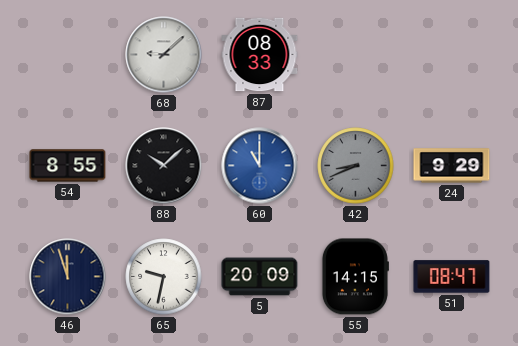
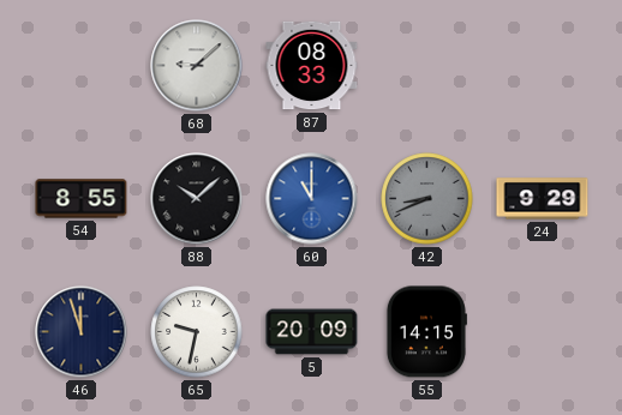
51: 08:47 -> none (452, 277)
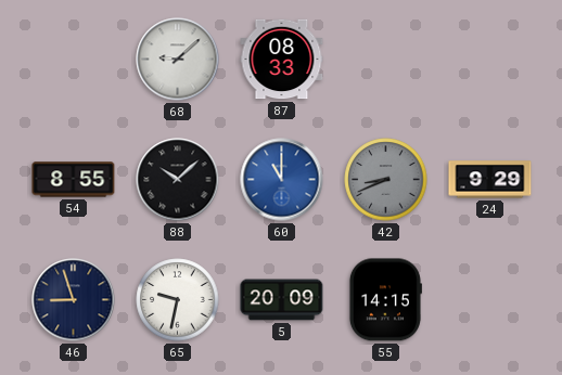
46: 11:57 -> 8:57 (74, 300)
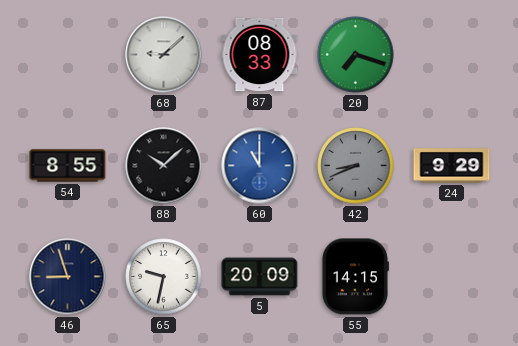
20: none -> 7:18 (356, 55)
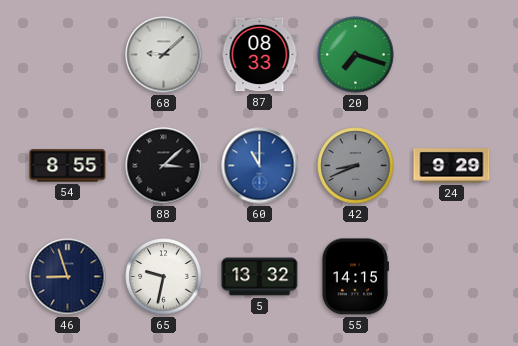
88: 10:08 -> 3:08 (164, 166)
5: 20:09 -> 13:32 (260, 277)
